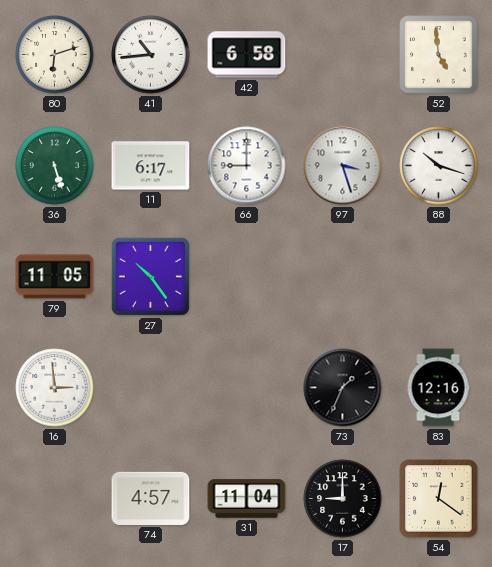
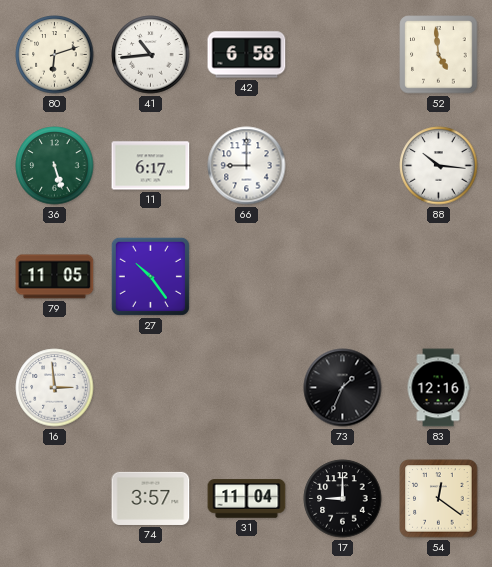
97: 3:27 -> none (343, 166)
88: 10:18 -> 10:16 (439, 166)
74: 4:57 -> 3:57 (151, 498)
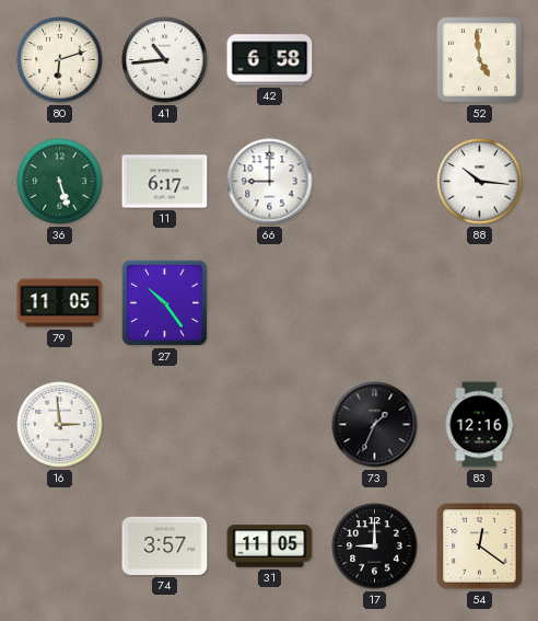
31: 11:04 -> 11:05 (270, 547)
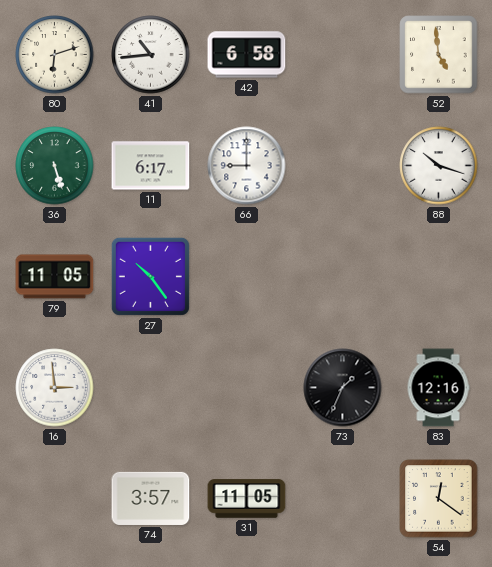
88: 10:16 -> 10:18 (439, 166)
17: 9:00 -> none (375, 547)
